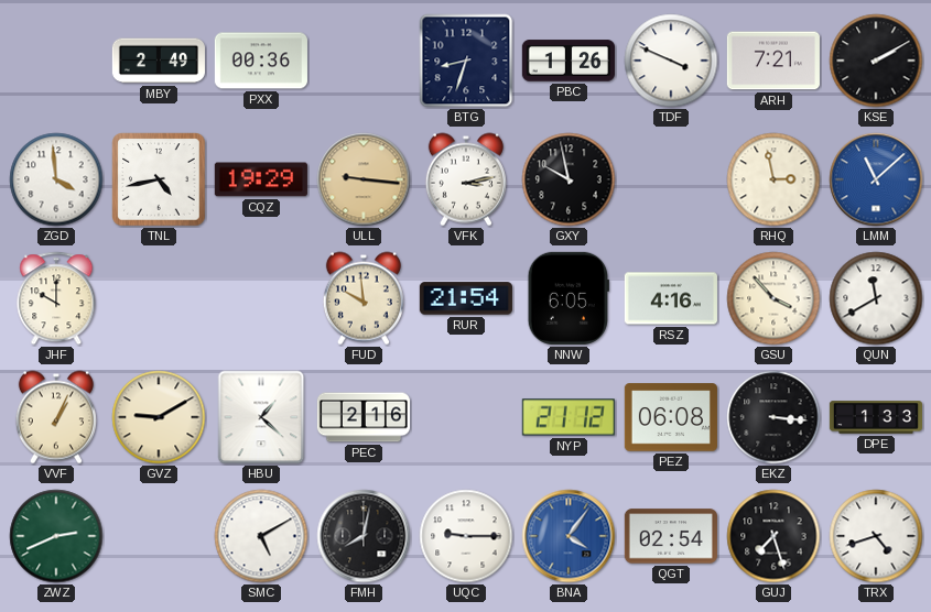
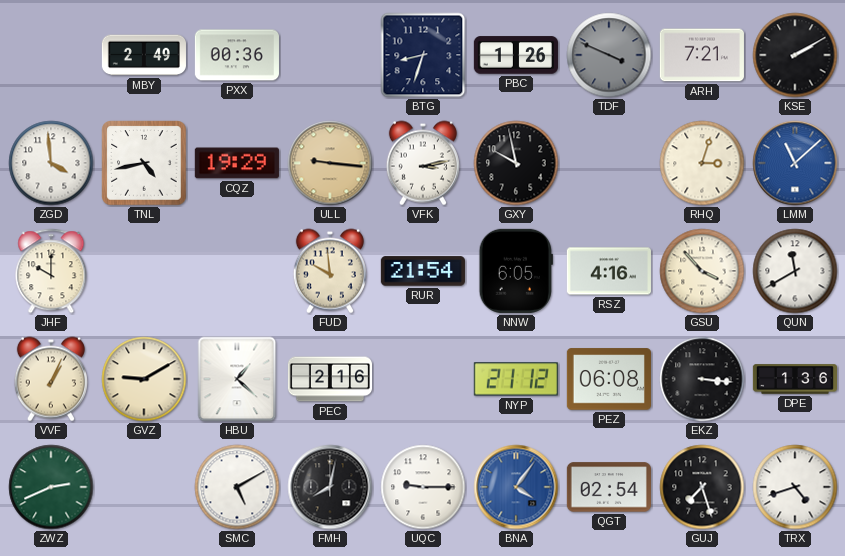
TDF dial: white -> grey (609, 55)
RHQ: 2:58 -> 3:03 (702, 163)
DPE: 1:33 -> 1:36 (794, 379)
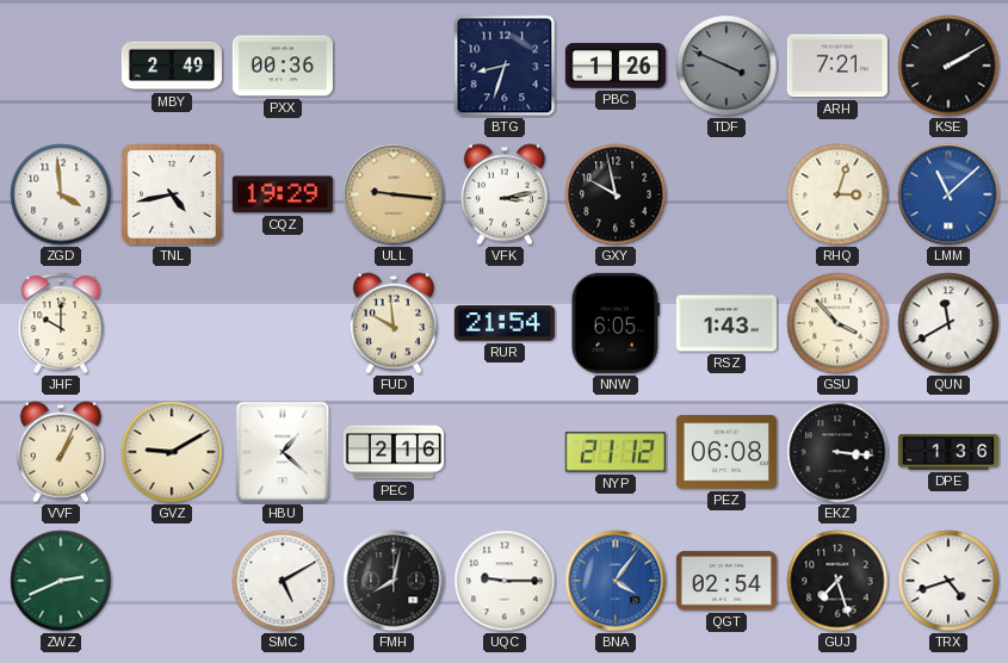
RSZ: 4:16 -> 1:43 (726, 323)
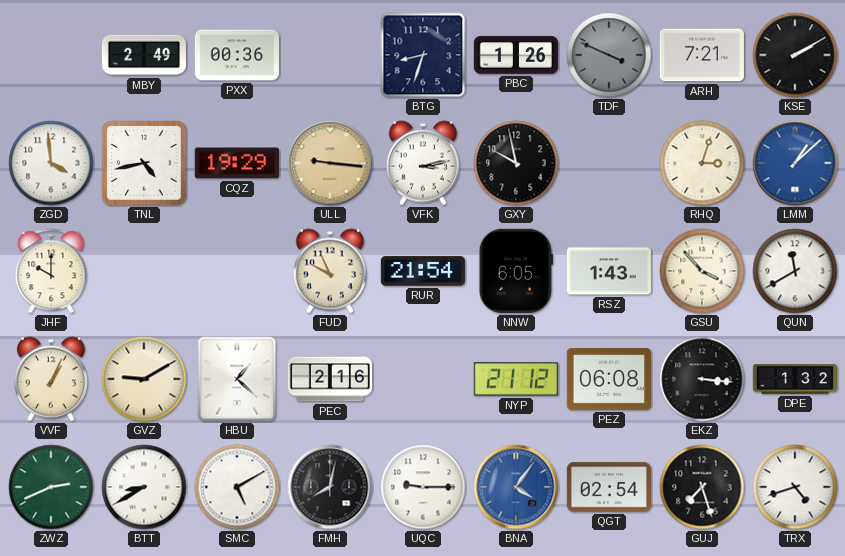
LMM: 11:08 -> 1:08 (795, 163)
FUD: 9:59 -> 9:56 (330, 271)
DPE: 1:36 -> 1:32 (794, 379)
BTT: none -> 8:40 (144, 487)
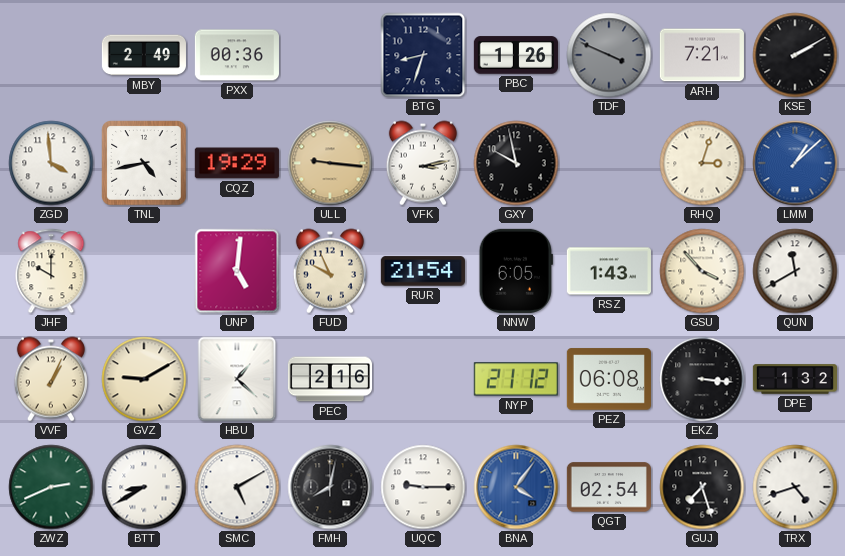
UNP: none -> 5:01 (237, 271)
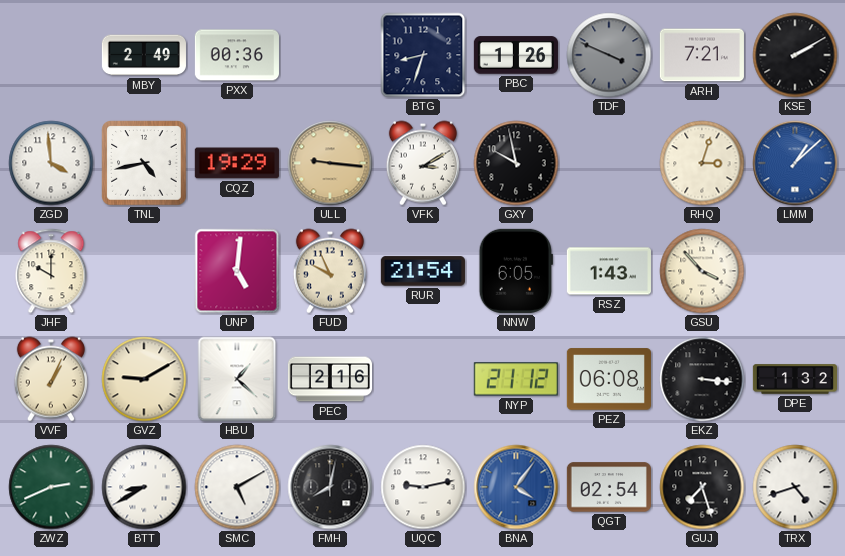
VFK: 3:13 -> 3:10 (423, 163)
QUN: 11:40 -> none (795, 271)
UQC: 9:15 -> 9:13 (423, 487)
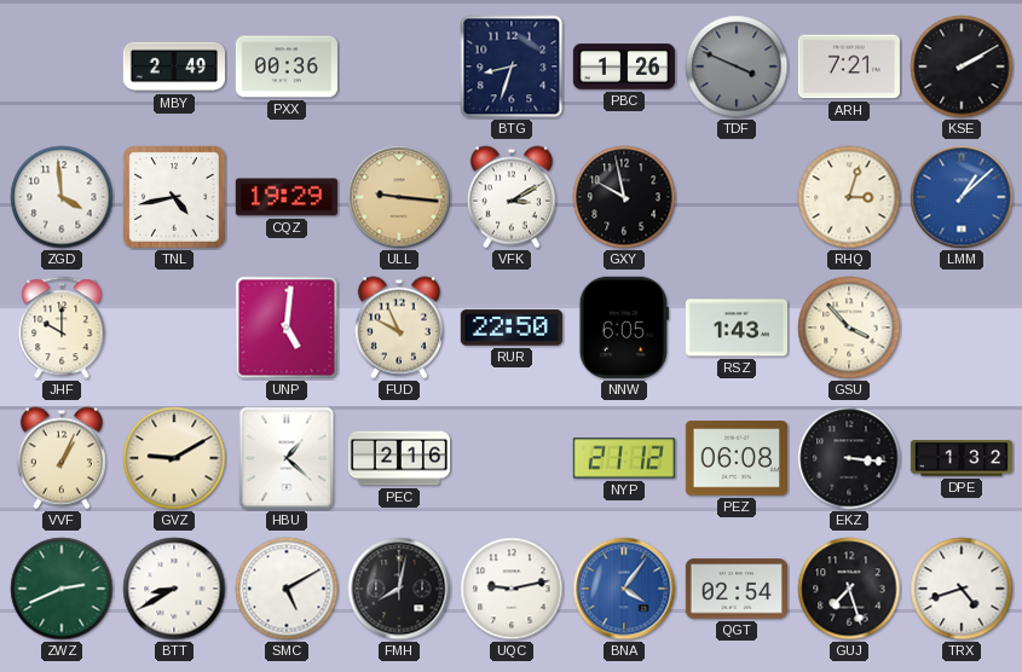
RUR: 21:54 -> 22:50 (512, 328)
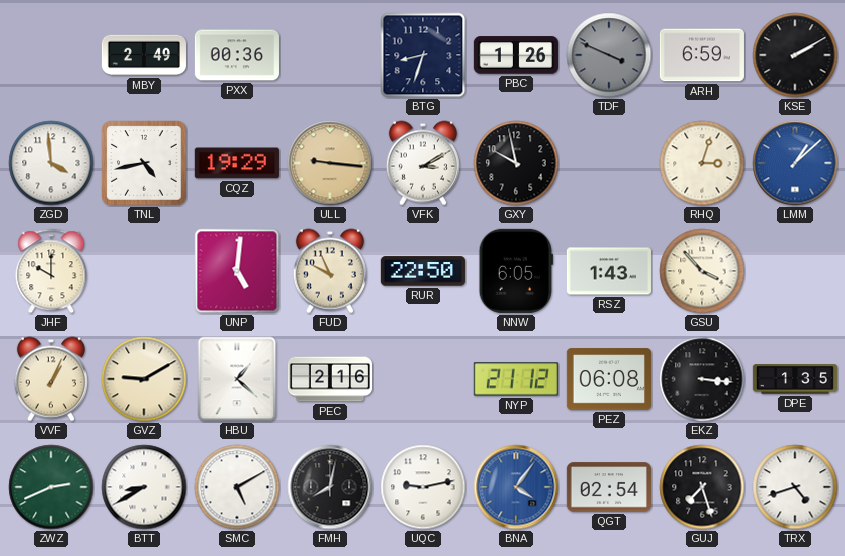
ARH: 7:21 -> 6:59 (702, 55)
DPE: 1:32 -> 1:35 (794, 379)
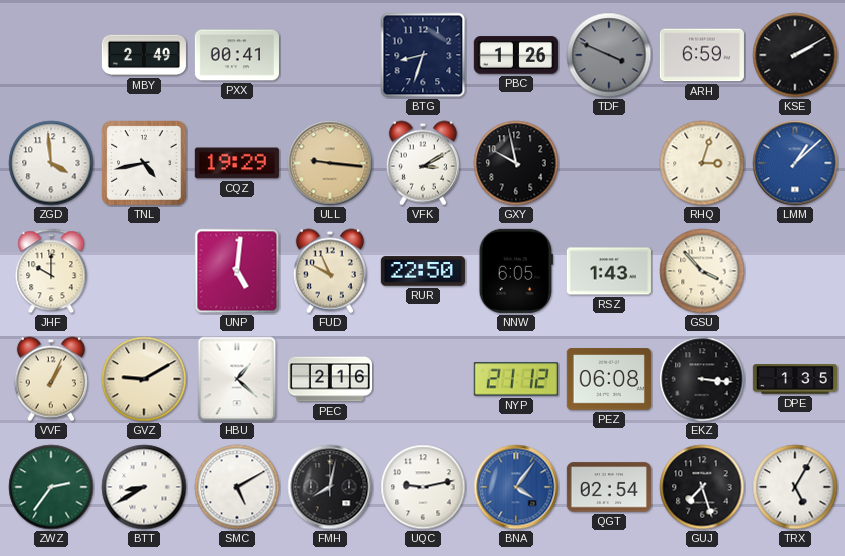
PXX: 00:36 -> 00:41 (237, 55)
ZWZ: 2:41 -> 2:36 (51, 487)
TRX: 4:42 -> 5:05 (795, 487)
